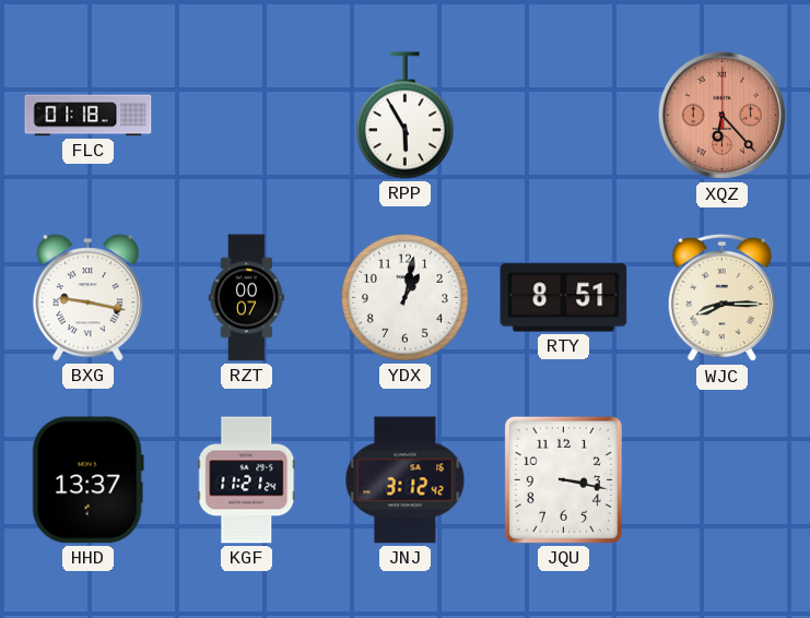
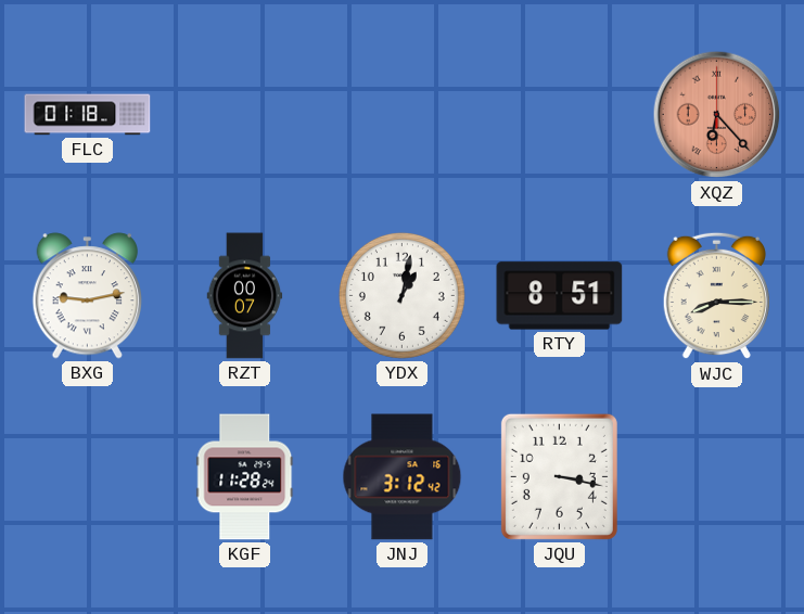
RPP: 5:55 -> none (404, 116)
BXG: 9:17 -> 9:13 (88, 296)
HHD: 13:37 -> none (87, 480)
KGF: 11:21 -> 11:28 (245, 477)
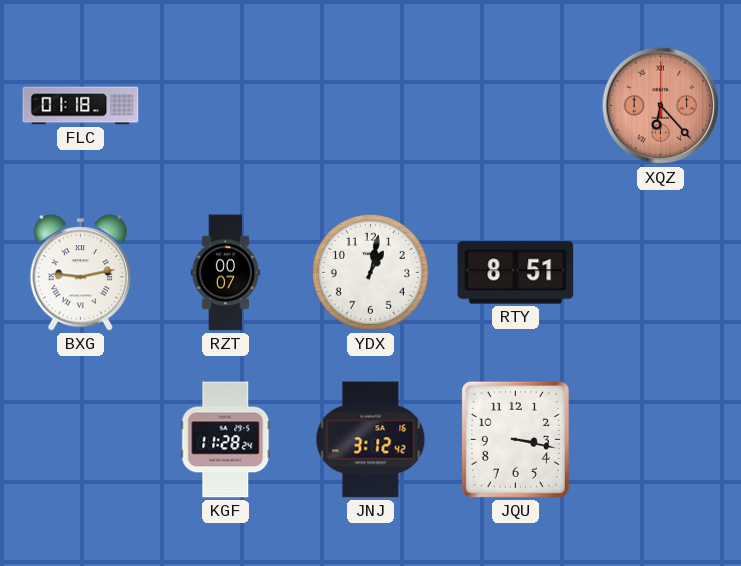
WJC: 8:15 -> none (716, 296)
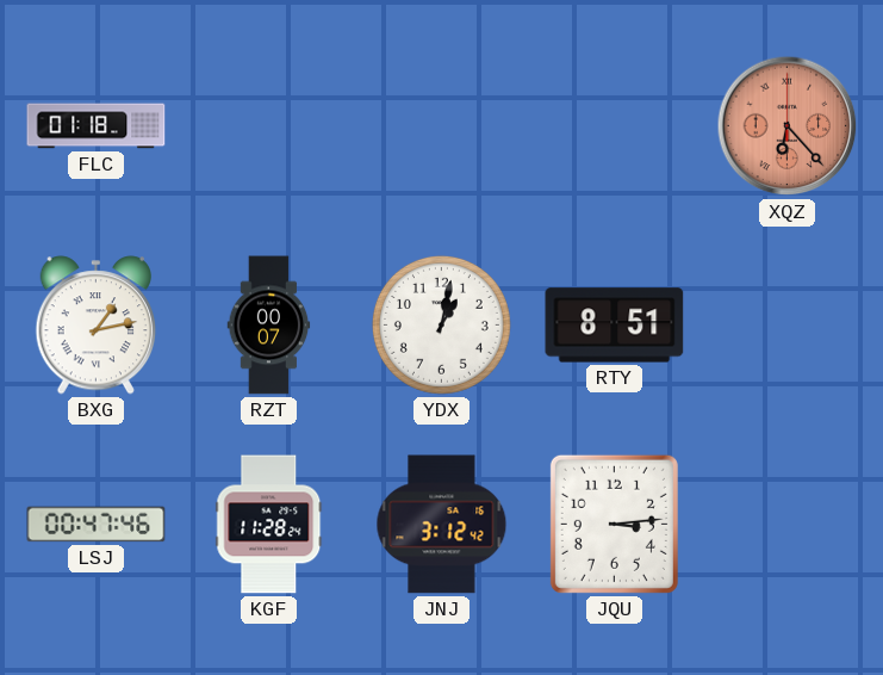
BXG: 9:13 -> 1:13 (97, 326)
LSJ: none -> 00:47 (97, 525)
JQU: 3:17 -> 3:14 (614, 524)
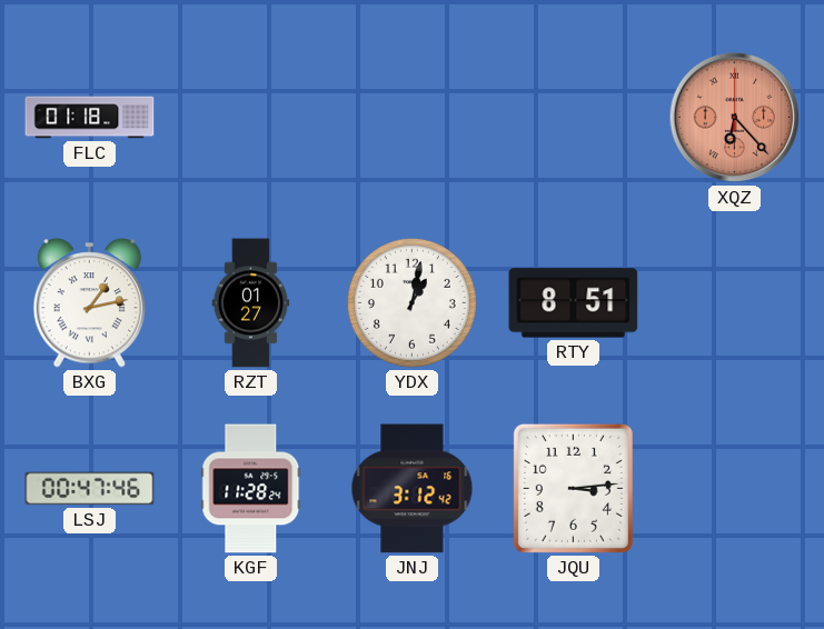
RZT: 00:07 -> 01:27 (251, 303)
